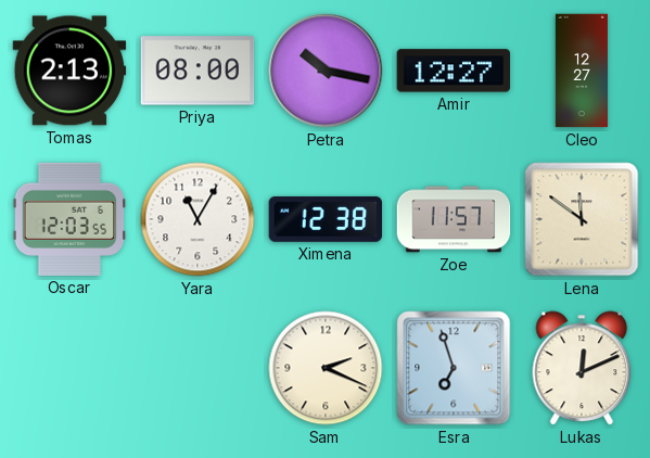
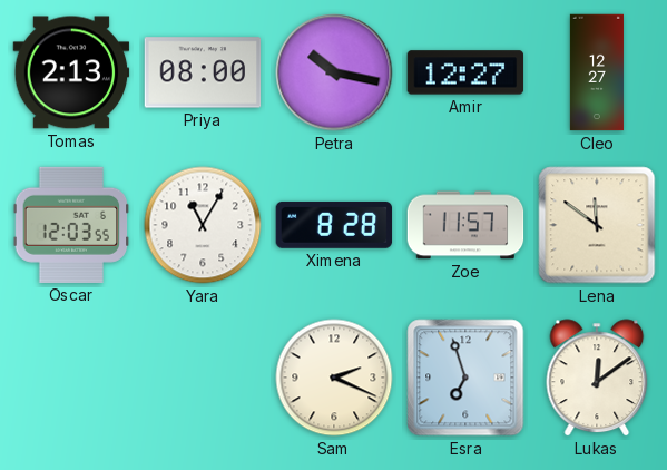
Ximena: 12:38 -> 8:28 (334, 225)
Lukas: 12:11 -> 12:09 (597, 378)
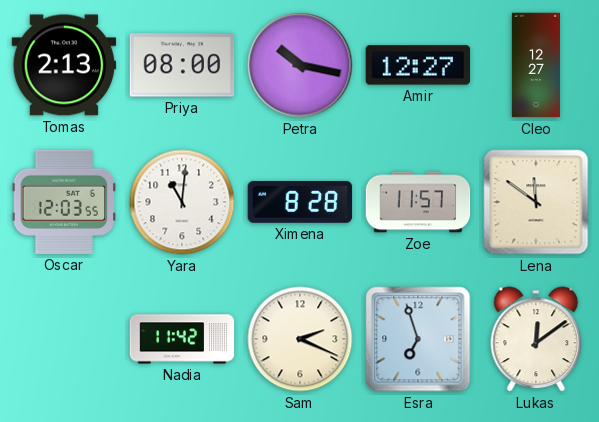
Yara: 11:05 -> 11:01 (182, 202)
Nadia: none -> 11:42 (182, 339)
